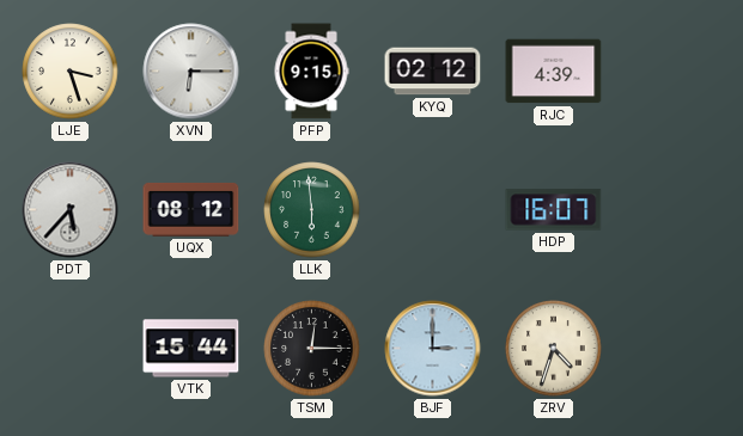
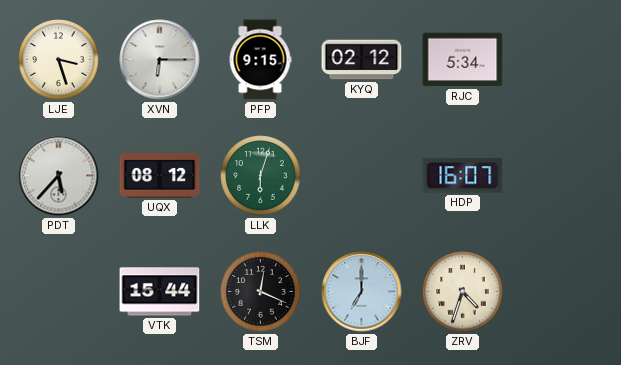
RJC: 4:39 -> 5:34 (463, 60)
LLK: 5:59 -> 6:03 (261, 176)
TSM: 12:15 -> 12:19 (261, 292)
BJF: 3:00 -> 7:00 (362, 292)
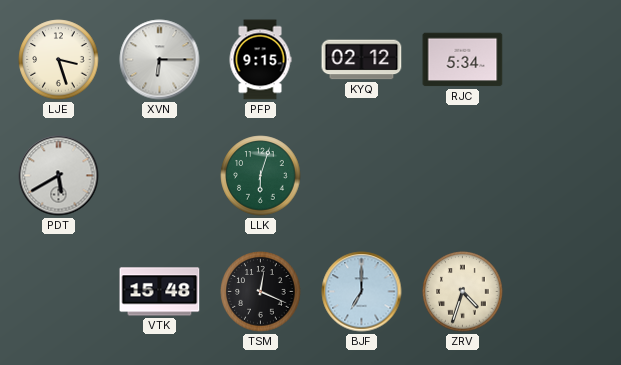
PDT: 5:37 -> 5:40 (59, 176)
UQX: 08:12 -> none (160, 175)
HDP: 16:07 -> none (463, 176)
VTK: 15:44 -> 15:48 (160, 292)
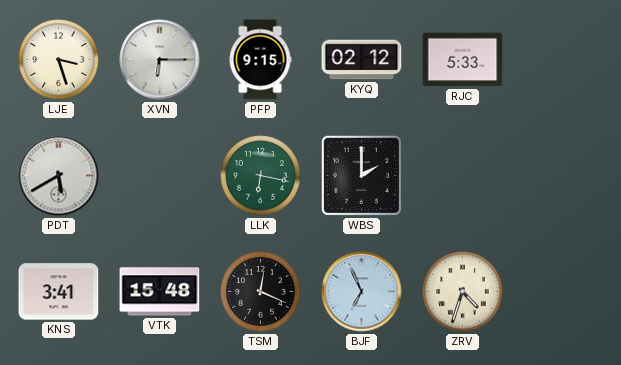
RJC: 5:34 -> 5:33 (463, 60)
LLK: 6:03 -> 6:17 (261, 176)
WBS: none -> 2:00 (361, 175)
KNS: none -> 3:41 (59, 292)
BJF: 7:00 -> 6:56 (362, 292)
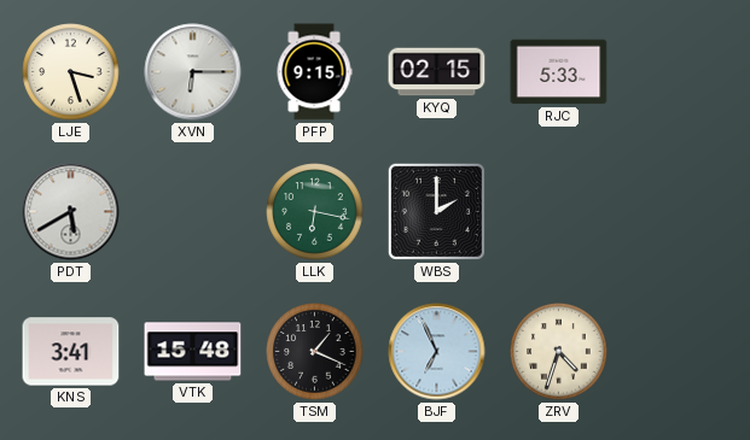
KYQ: 02:12 -> 02:15 (437, 72)
TSM: 12:19 -> 1:19 (315, 352)
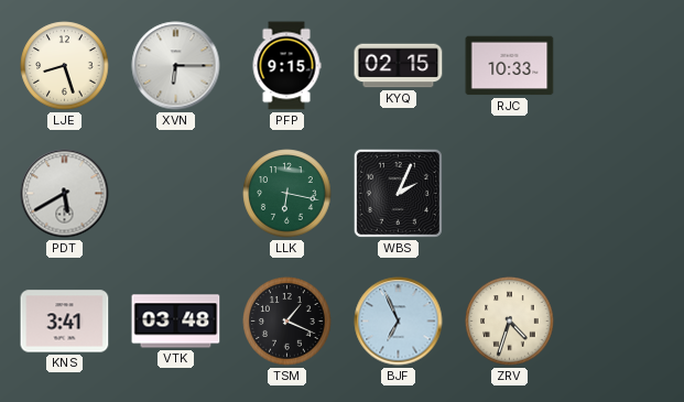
LJE: 3:27 -> 8:27 (65, 66)
RJC: 5:33 -> 10:33 (510, 66)
WBS: 2:00 -> 2:04 (398, 193)
VTK: 15:48 -> 03:48 (176, 322)
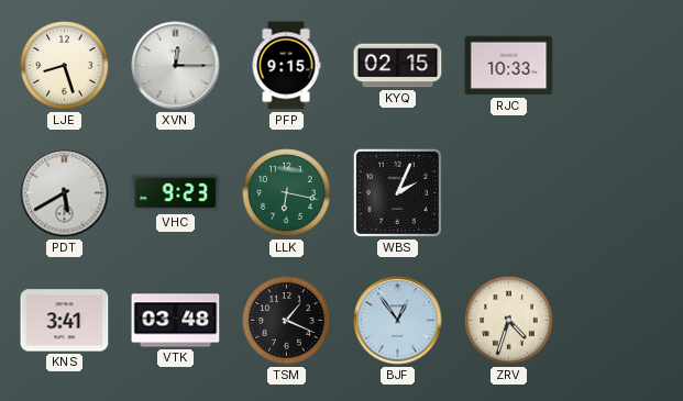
XVN: 6:15 -> 12:15 (176, 66)
VHC: none -> 9:23 (176, 193)
BJF: 6:56 -> 12:54 (398, 321)
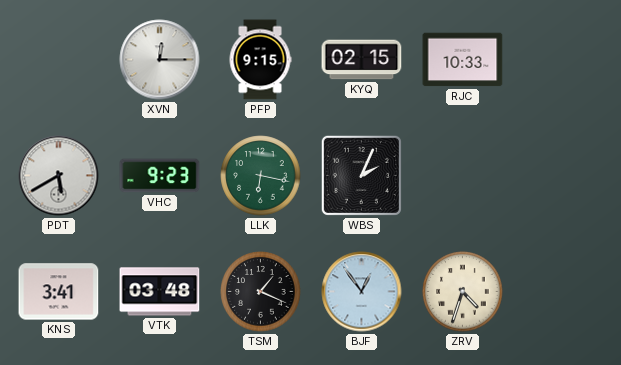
LJE: 8:27 -> none (65, 66)
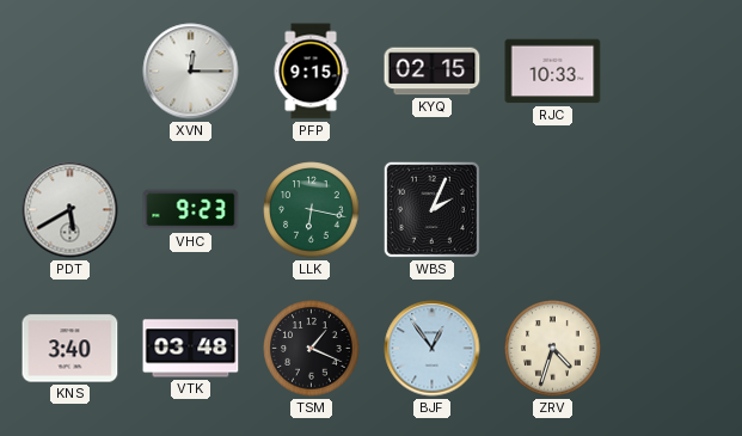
KNS: 3:41 -> 3:40 (70, 349)
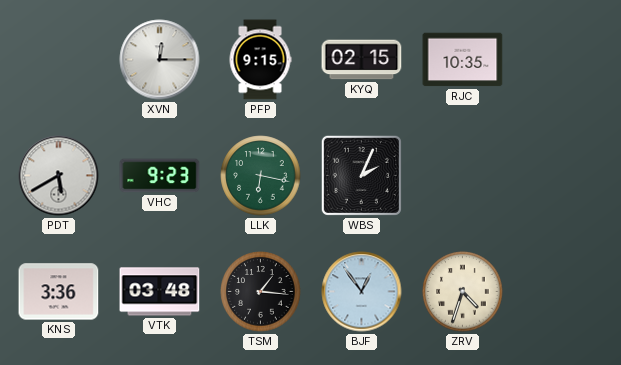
RJC: 10:33 -> 10:35 (463, 60)
KNS: 3:40 -> 3:36 (59, 292)
TSM: 1:19 -> 1:16 (261, 292)
